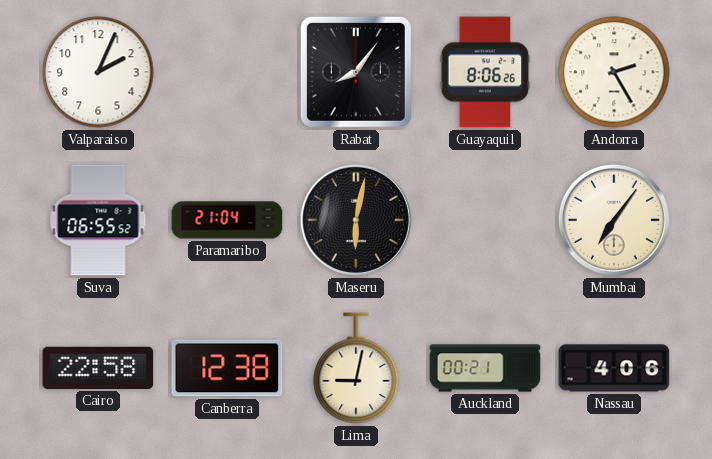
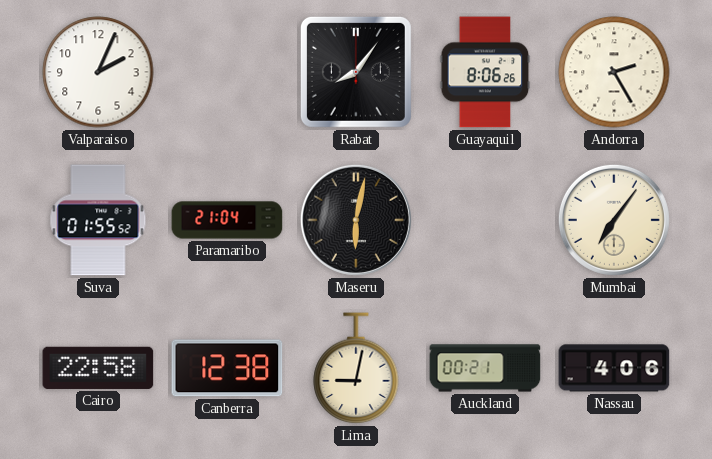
Suva: 06:55 -> 01:55 (98, 220)
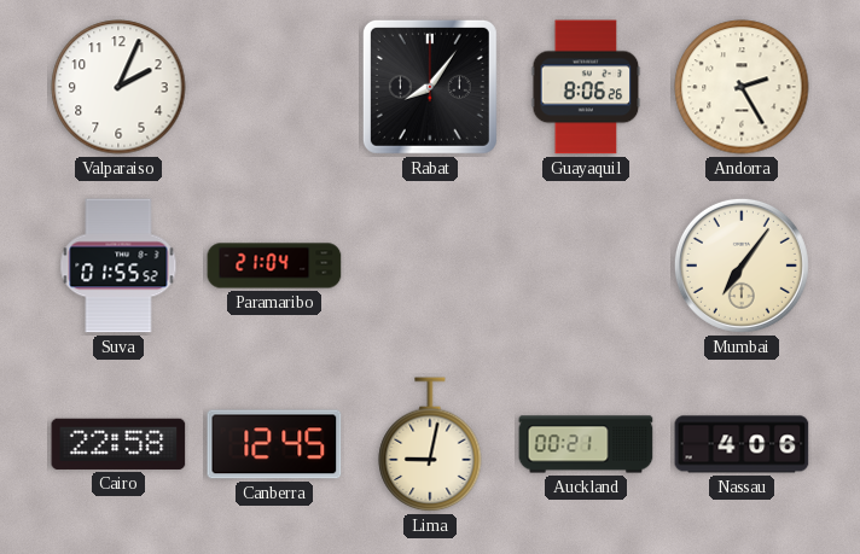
Maseru: 6:02 -> none (356, 220)
Canberra: 12:38 -> 12:45 (274, 444)
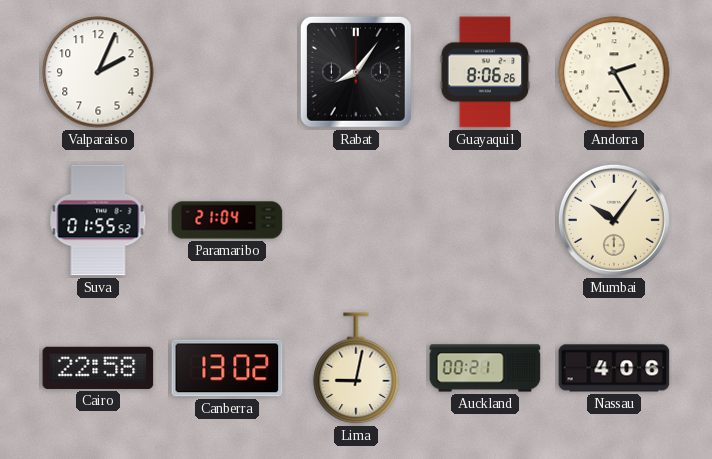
Mumbai: 7:06 -> 10:06 (614, 220)
Canberra: 12:45 -> 13:02 (227, 368)
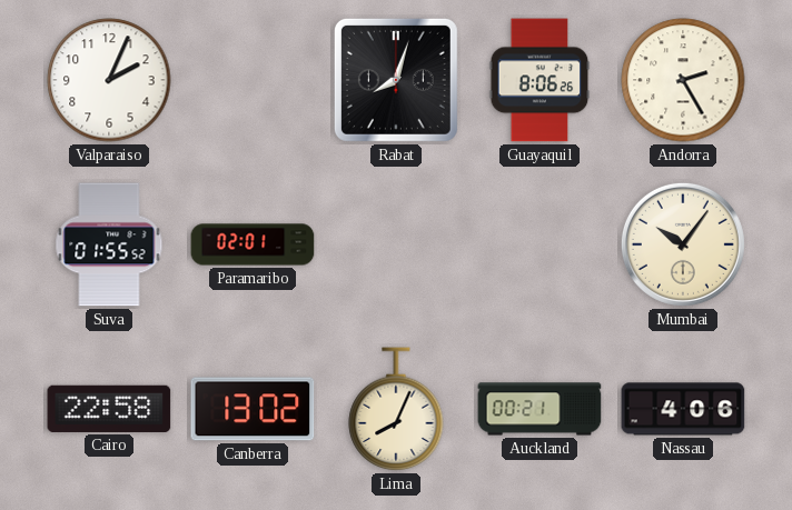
Rabat: 8:06 -> 8:03 (396, 80)
Paramaribo: 21:04 -> 02:01 (253, 244)
Lima: 9:02 -> 8:04 (396, 410)
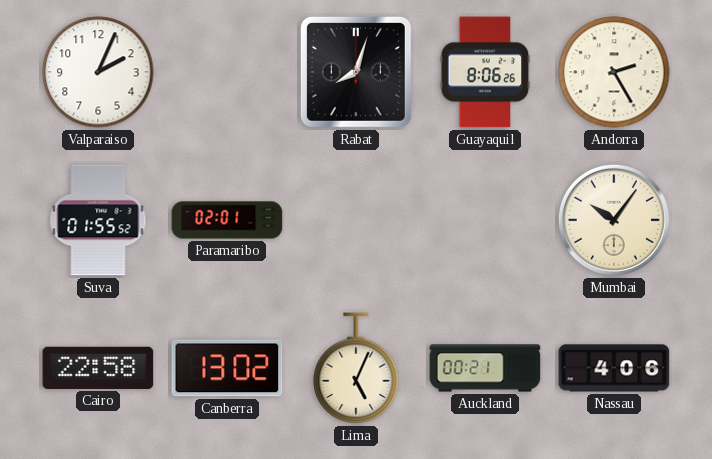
Lima: 8:04 -> 5:04 (356, 369)
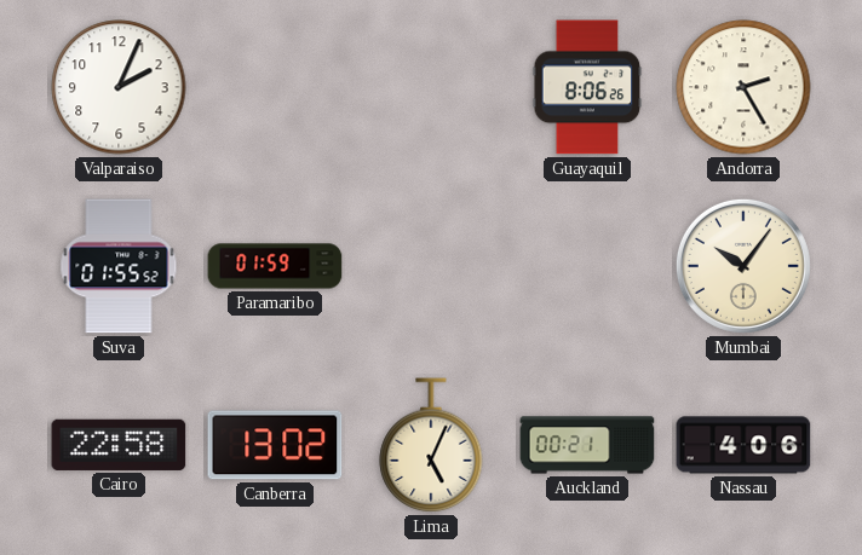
Rabat: 8:03 -> none (356, 72)
Paramaribo: 02:01 -> 01:59 (275, 266)
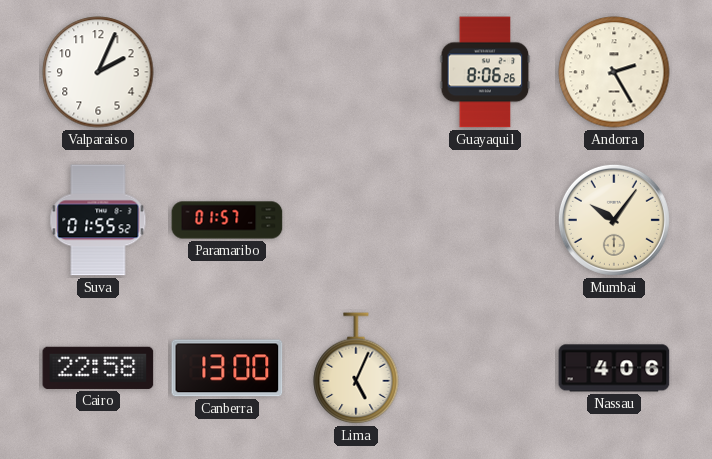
Paramaribo: 01:59 -> 01:57 (227, 220)
Canberra: 13:02 -> 13:00 (227, 368)
Auckland: 00:21 -> none (587, 445)
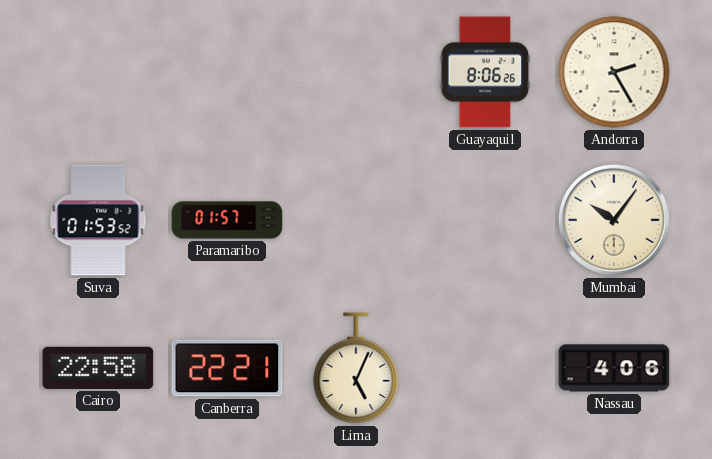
Valparaiso: 2:04 -> none (98, 72)
Suva: 01:55 -> 01:53 (98, 220)
Canberra: 13:00 -> 22:21 (227, 368)
